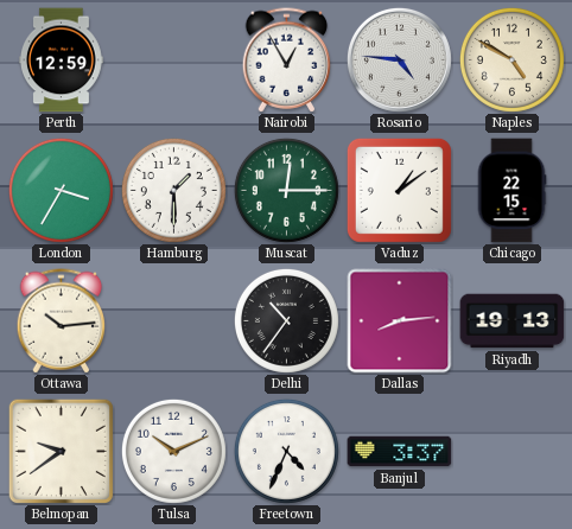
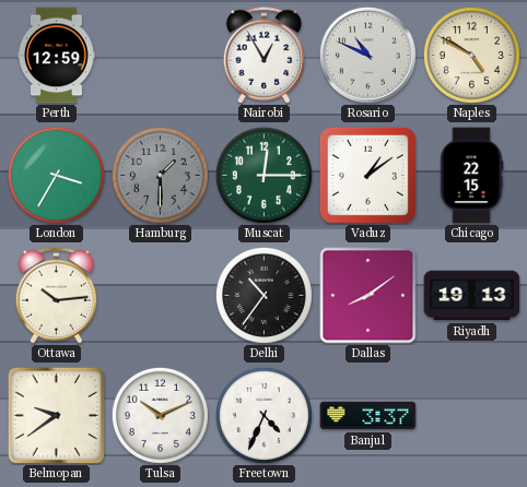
Rosario: 4:46 -> 10:49 (367, 55)
Hamburg dial: white -> grey (160, 175)
Dallas: 8:14 -> 8:09 (368, 296)
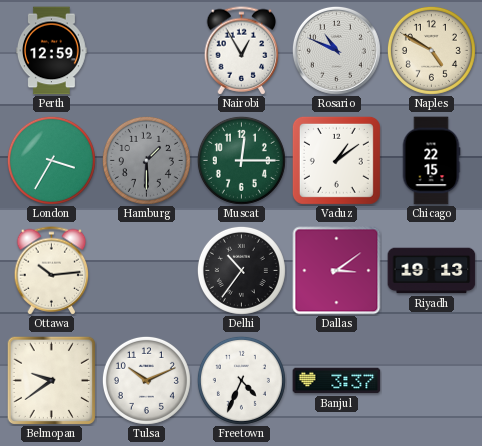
Dallas: 8:09 -> 3:09 (337, 271)
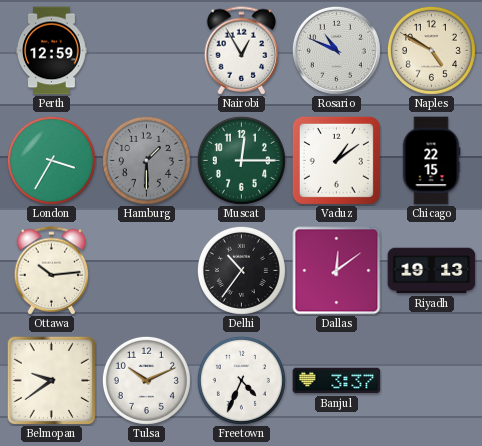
Dallas: 3:09 -> 12:09 (337, 271)
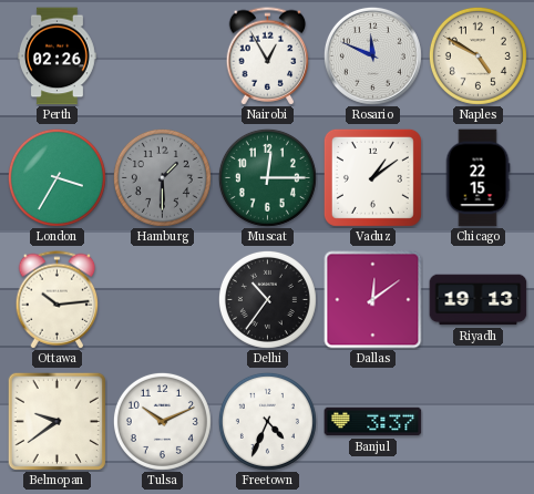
Perth: 12:59 -> 02:26 (58, 56)
Rosario: 10:49 -> 11:49 (372, 55)
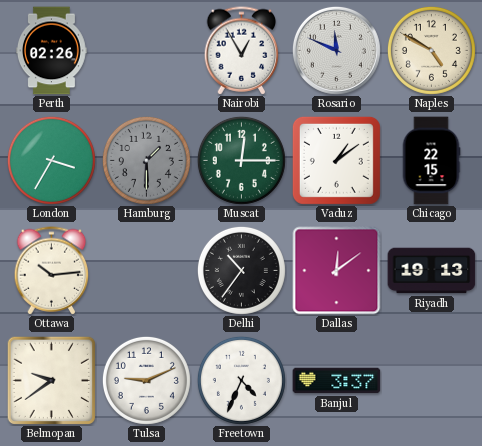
Tulsa: 10:11 -> 9:11 (146, 380)
